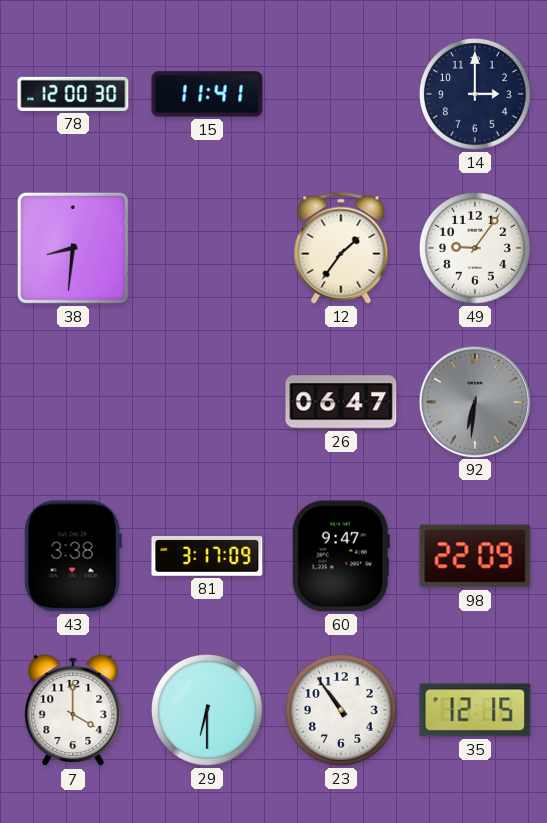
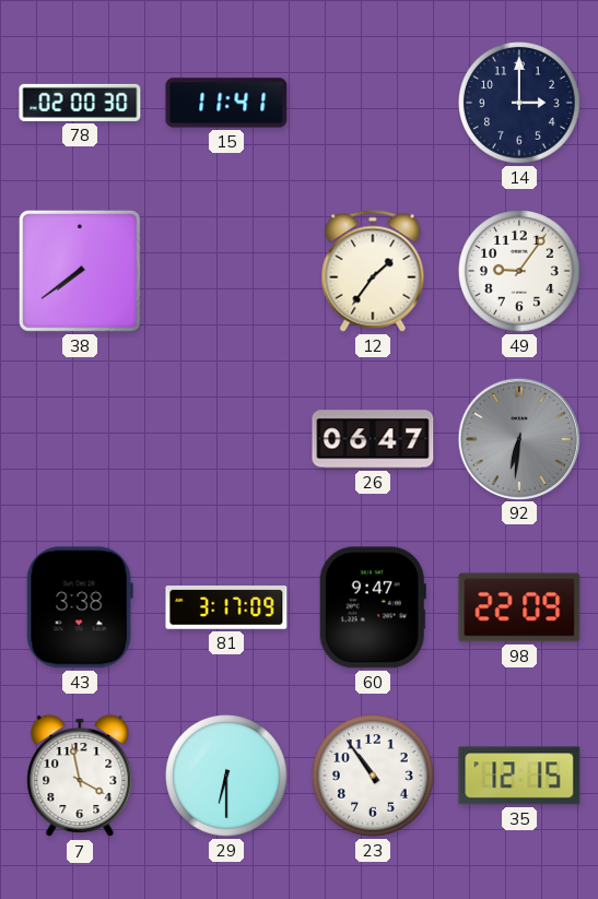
78: 12:00 -> 02:00 (80, 103)
38: 8:31 -> 7:39 (80, 271)
7: 4:00 -> 3:58 (80, 776)
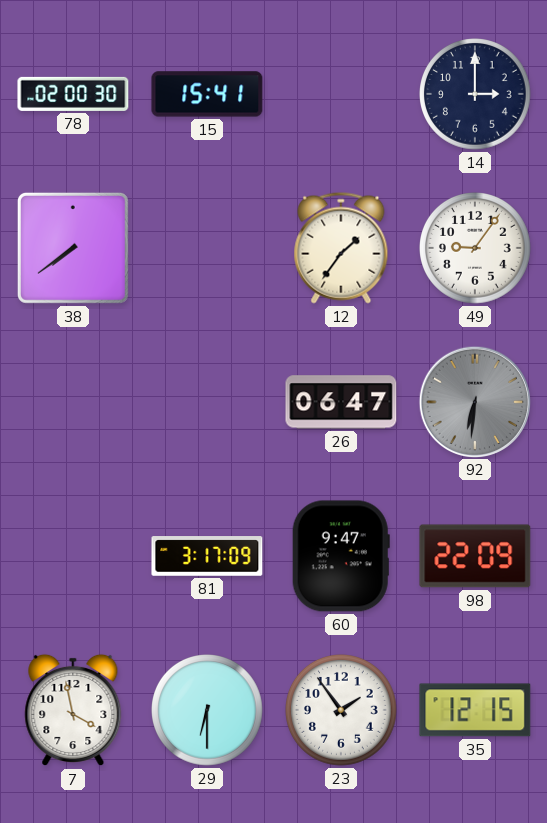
15: 11:41 -> 15:41 (207, 94)
43: 3:38 -> none (80, 607)
23: 10:54 -> 1:54 (342, 711)
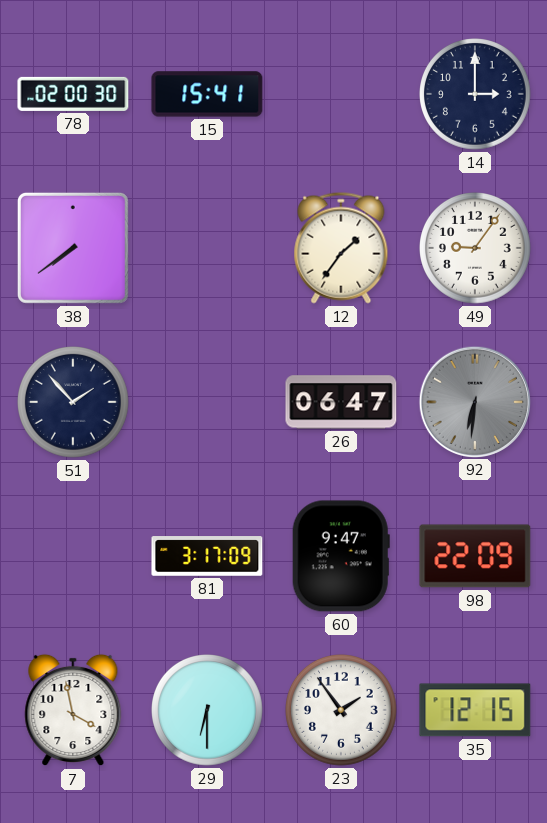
51: none -> 1:53 (74, 403)
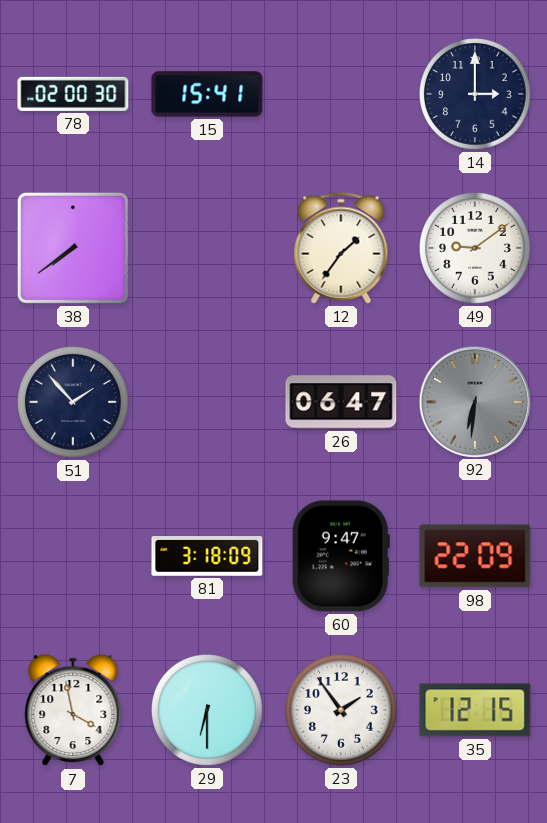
49: 9:06 -> 9:09 (476, 249)
81: 3:17 -> 3:18 (207, 556)
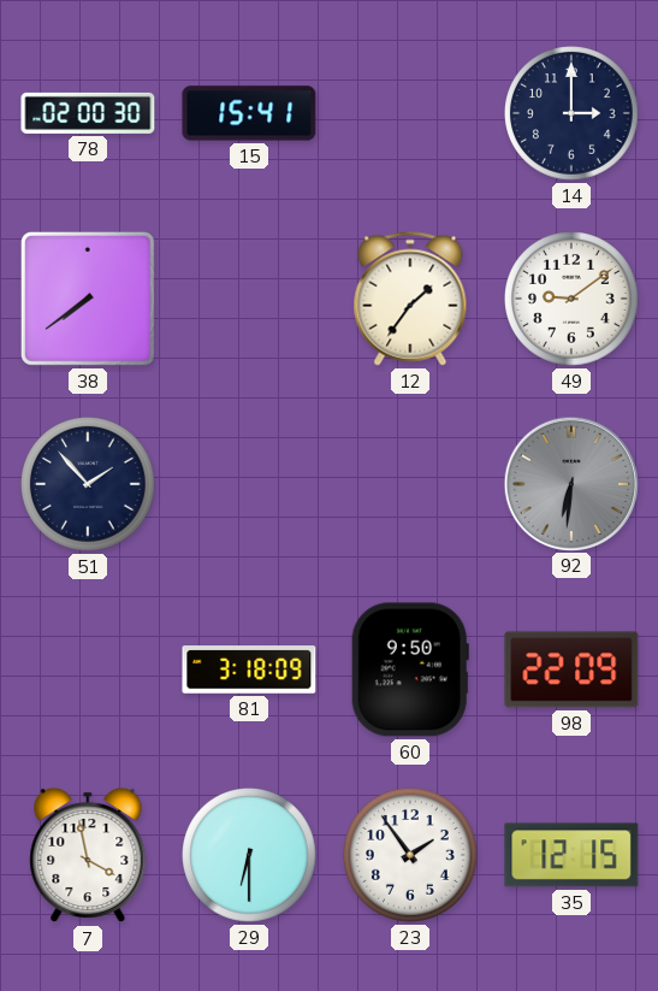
26: 06:47 -> none (341, 402)
60: 9:47 -> 9:50 (410, 669)
